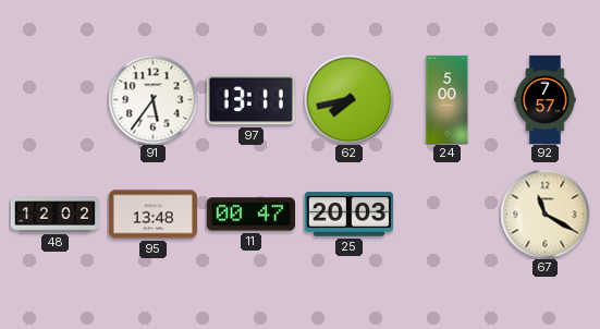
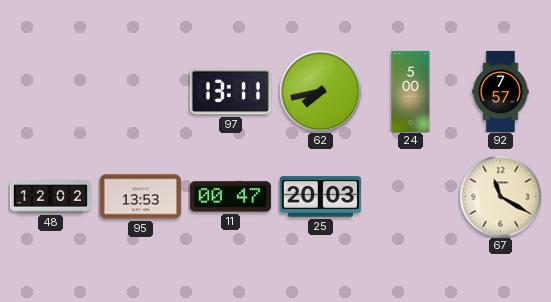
91: 5:36 -> none (152, 99)
95: 13:48 -> 13:53 (140, 197)
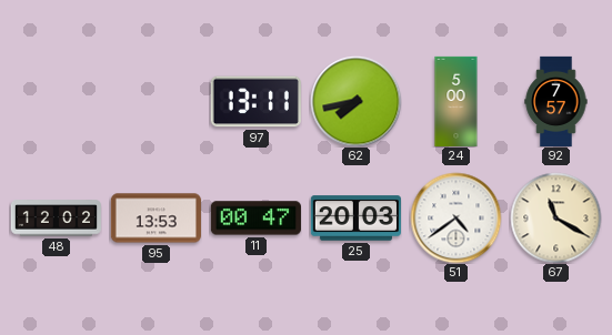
51: none -> 4:39 (455, 217)
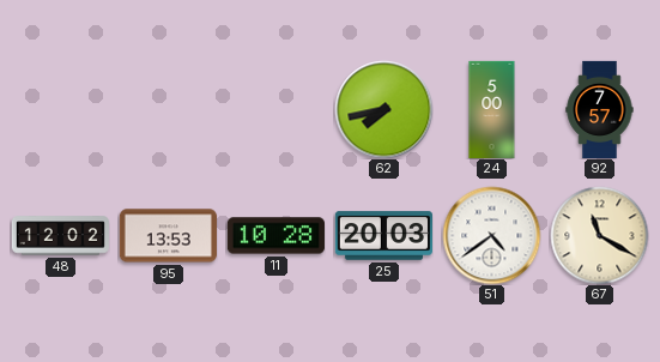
97: 13:11 -> none (255, 102)
11: 00:47 -> 10:28 (275, 236)
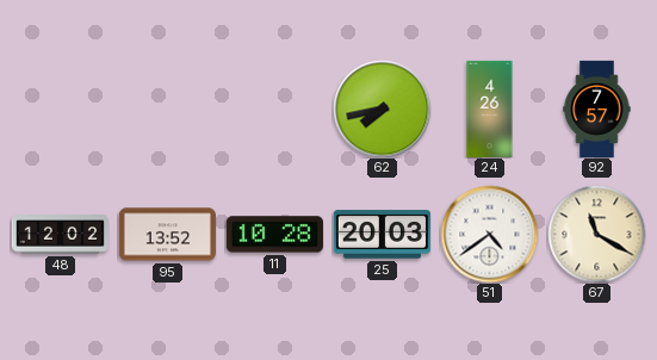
24: 5:00 -> 4:26 (490, 108)
95: 13:53 -> 13:52 (167, 235)
